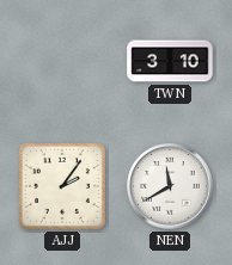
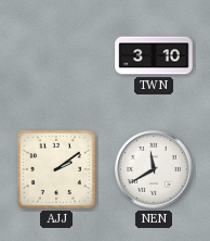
AJJ: 2:06 -> 2:09 (56, 169)
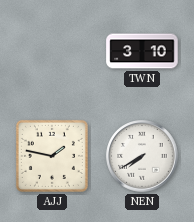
AJJ: 2:09 -> 1:47 (52, 156)
NEN: 11:40 -> 7:40 (142, 156)
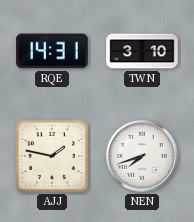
RQE: none -> 14:31 (52, 51)
NEN: 7:40 -> 7:42 (142, 156)
